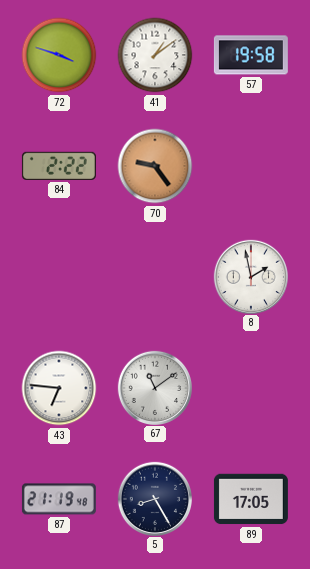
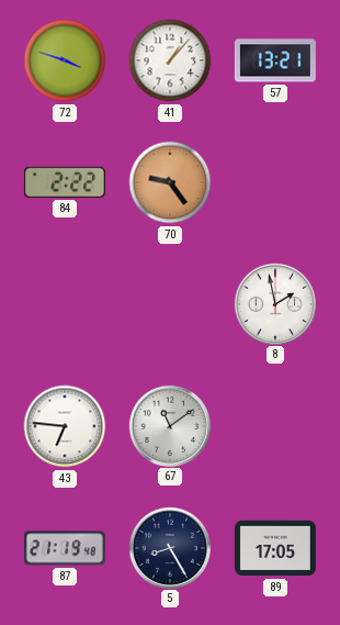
41: 1:09 -> 1:07 (170, 60)
57: 19:58 -> 13:21 (275, 60)
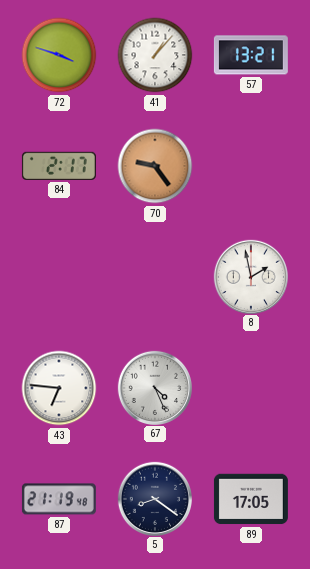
84: 2:22 -> 2:17 (59, 166)
67: 11:09 -> 4:26 (155, 387)
5: 8:25 -> 8:21 (155, 498)
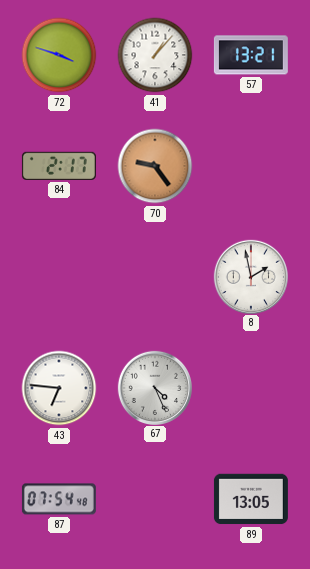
87: 21:19 -> 07:54 (59, 499)
5: 8:21 -> none (155, 498)
89: 17:05 -> 13:05 (251, 499)
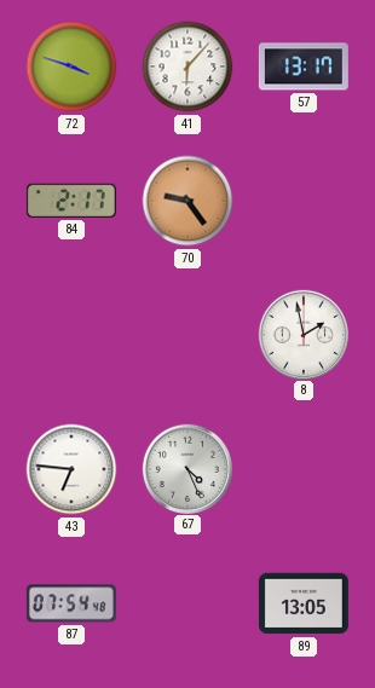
41: 1:07 -> 6:07 (187, 67)
57: 13:21 -> 13:17 (304, 67)
